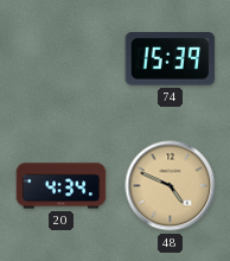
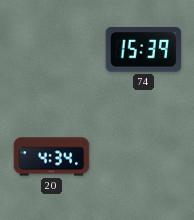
48: 4:49 -> none (171, 186)
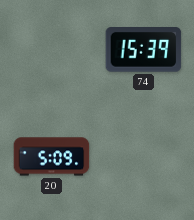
20: 4:34 -> 5:09 (52, 157)
